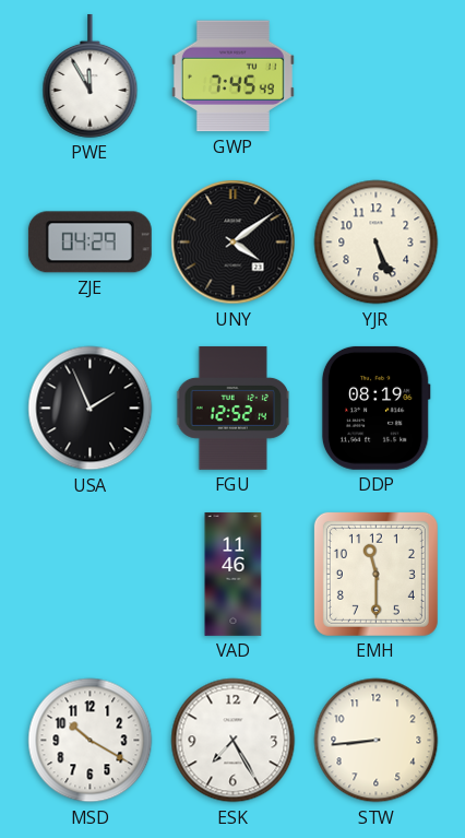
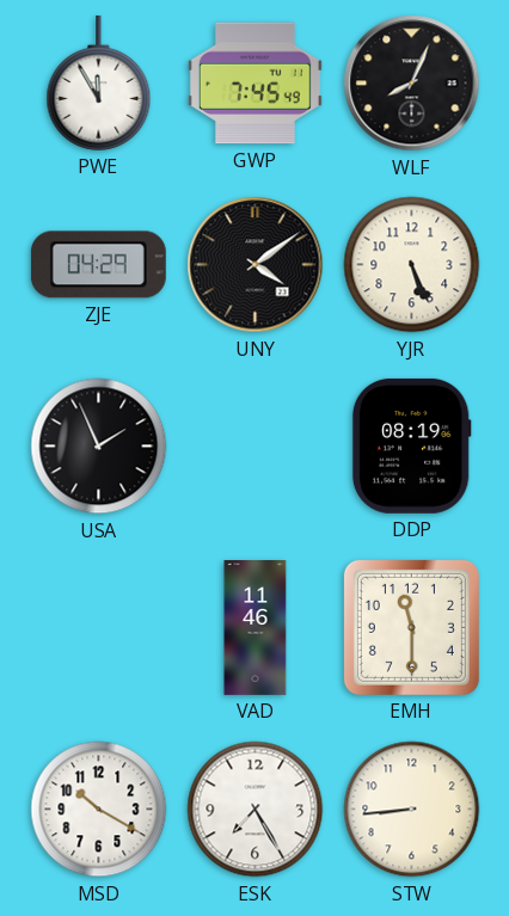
WLF: none -> 8:04 (412, 84)
FGU: 12:52 -> none (234, 408)
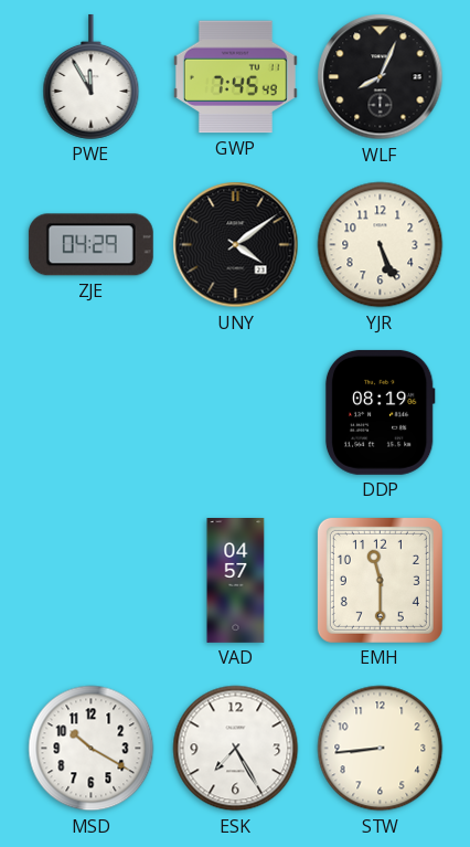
USA: 1:56 -> none (99, 447)
VAD: 11:46 -> 04:57 (236, 581)
